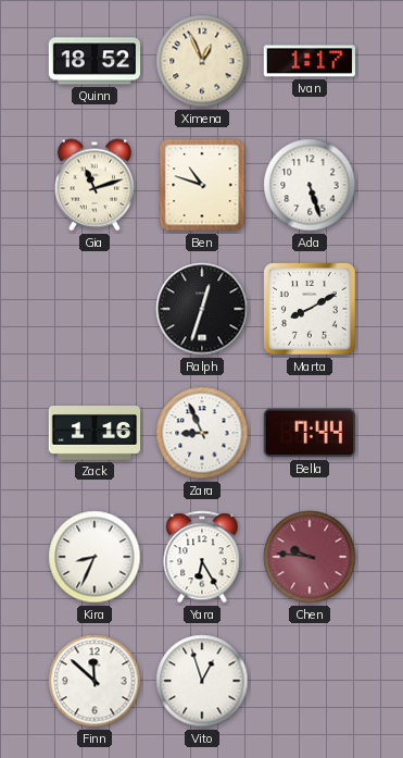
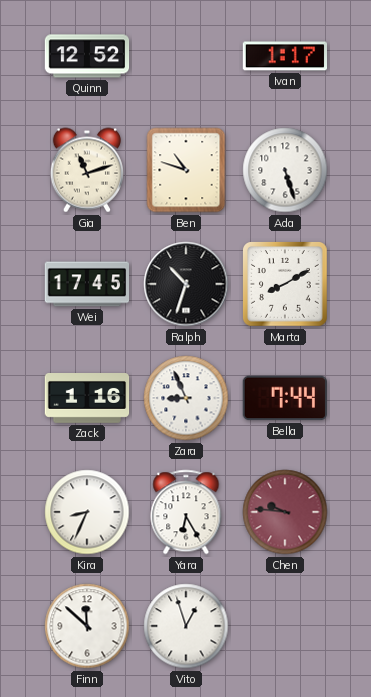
Quinn: 18:52 -> 12:52 (87, 56)
Ximena: 12:56 -> none (202, 61)
Wei: none -> 17:45 (86, 284)
Ralph: 12:33 -> 10:33 (186, 284)
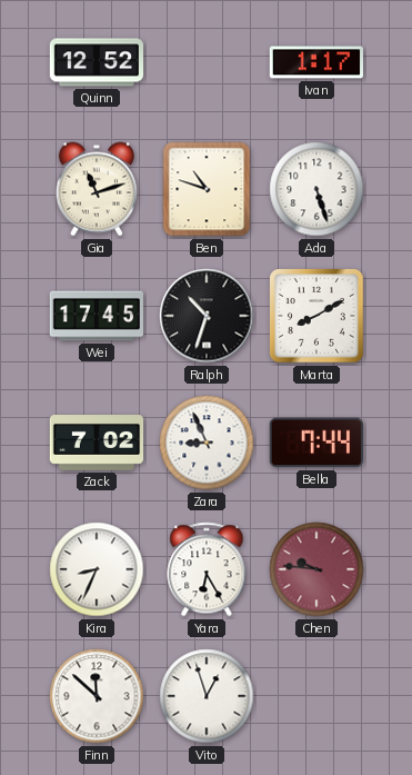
Zack: 1:16 -> 7:02 (97, 444)
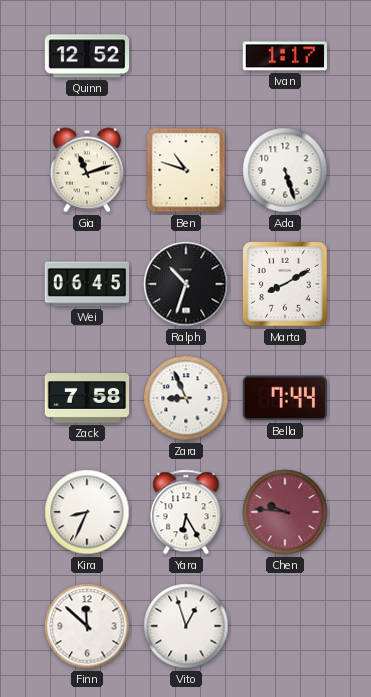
Wei: 17:45 -> 06:45 (86, 284)
Zack: 7:02 -> 7:58 (87, 399)
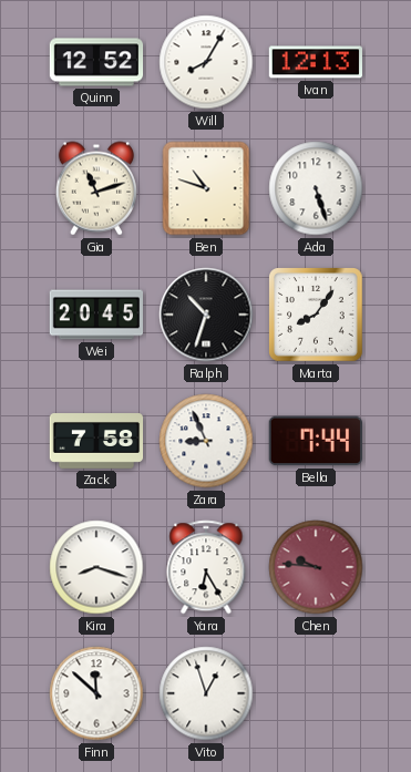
Will: none -> 8:05 (206, 62)
Ivan: 1:17 -> 12:13 (315, 62)
Wei: 06:45 -> 20:45 (95, 315)
Marta: 8:10 -> 8:06 (317, 316)
Kira: 8:34 -> 8:18 (96, 567)
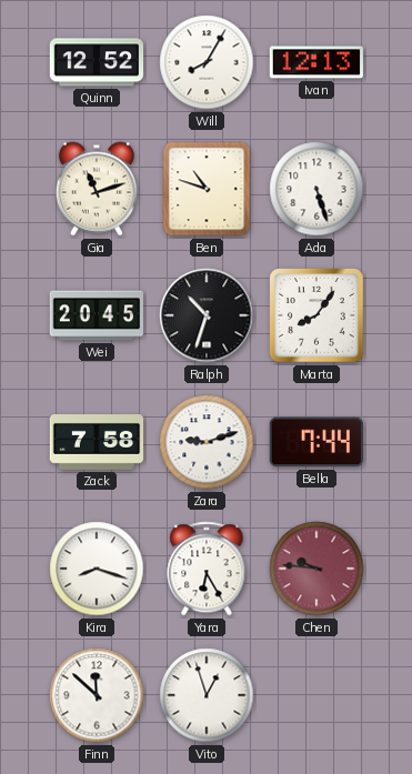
Zara: 8:56 -> 9:12 (207, 442)
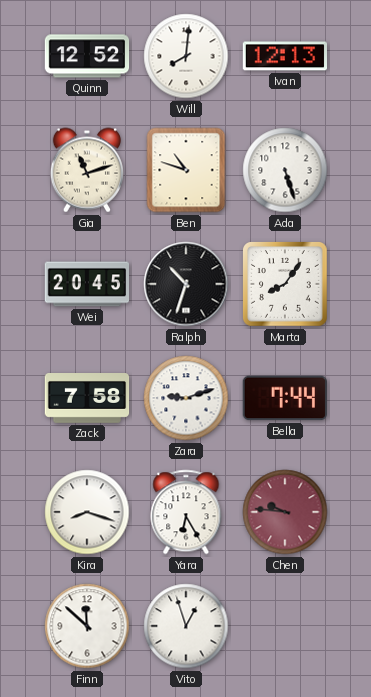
Will: 8:05 -> 8:01 (186, 56)
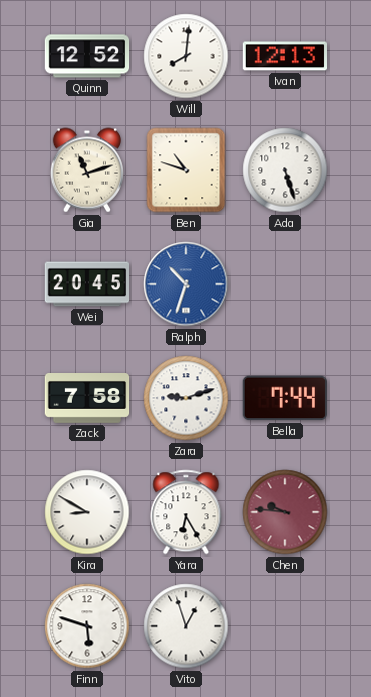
Ralph dial: black -> blue (186, 284)
Marta: 8:06 -> none (286, 285)
Kira: 8:18 -> 8:50 (87, 512)
Finn: 11:52 -> 5:48 (87, 626)
